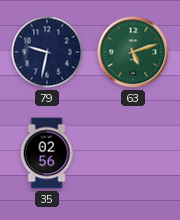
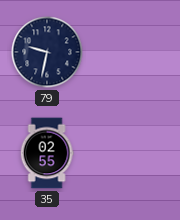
63: 5:12 -> none (133, 52)
35: 02:56 -> 02:55 (47, 153)
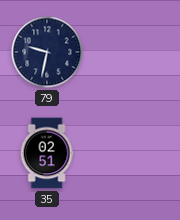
35: 02:55 -> 02:51 (47, 153)
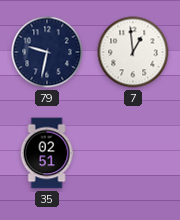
7: none -> 12:59 (133, 52)
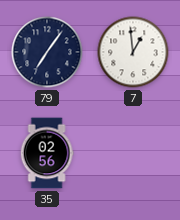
79: 9:32 -> 7:06 (47, 52)
35: 02:51 -> 02:56 (47, 153)
